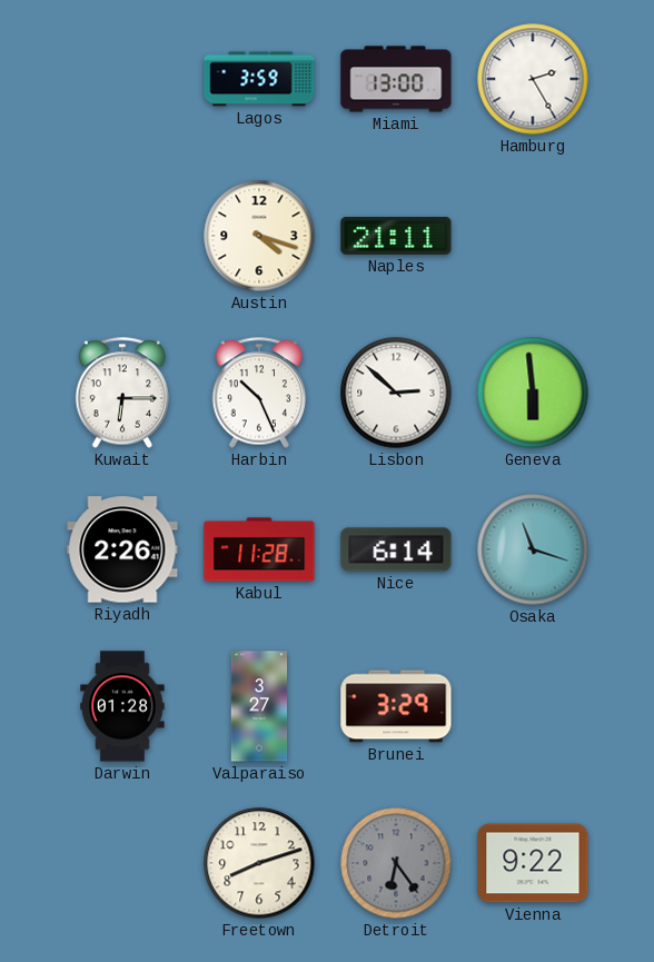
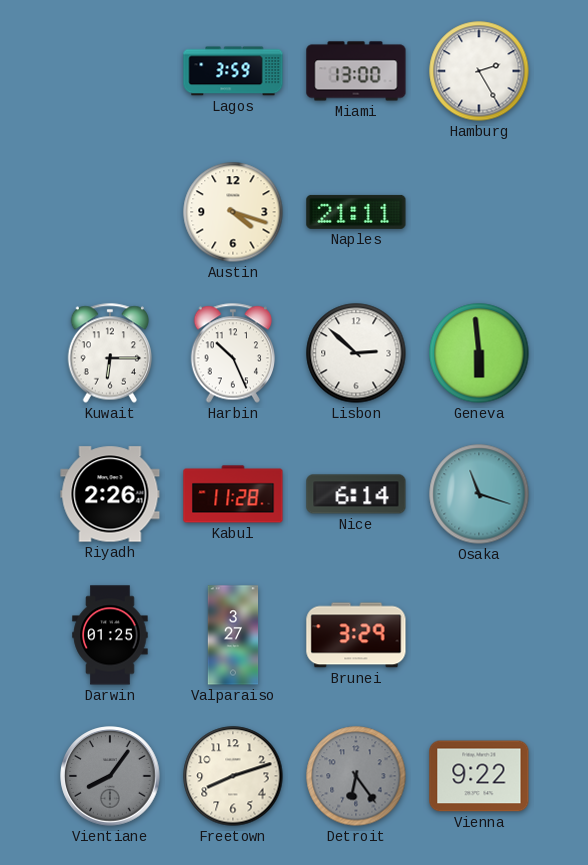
Darwin: 01:28 -> 01:25 (110, 635)
Vientiane: none -> 8:06 (110, 776)
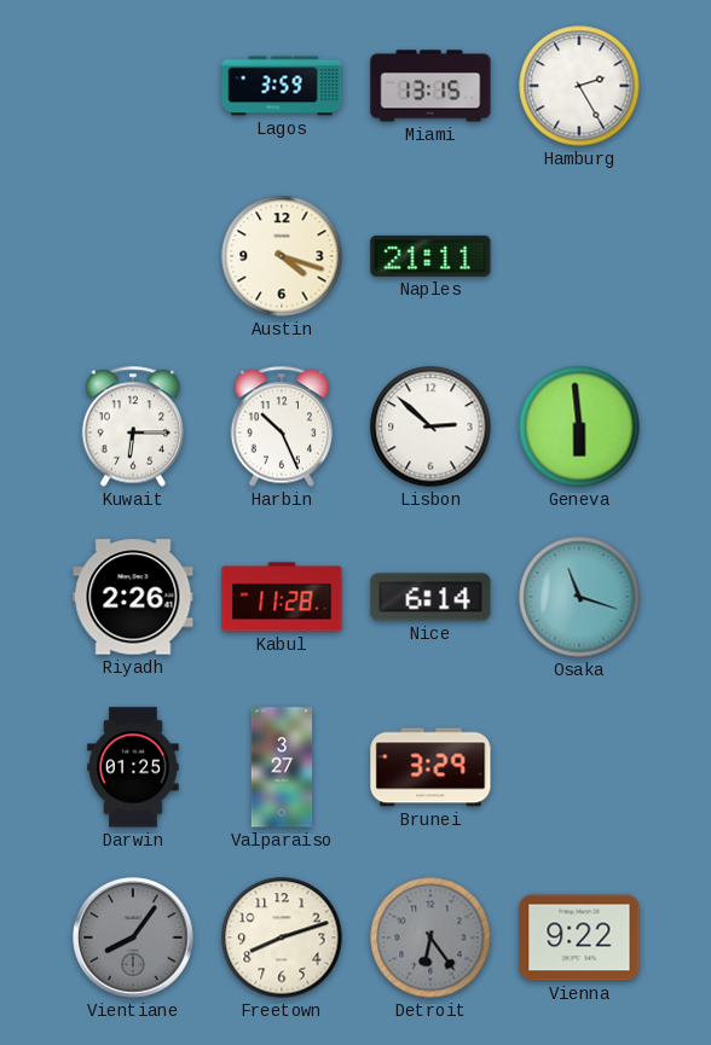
Miami: 13:00 -> 13:15 (430, 86)
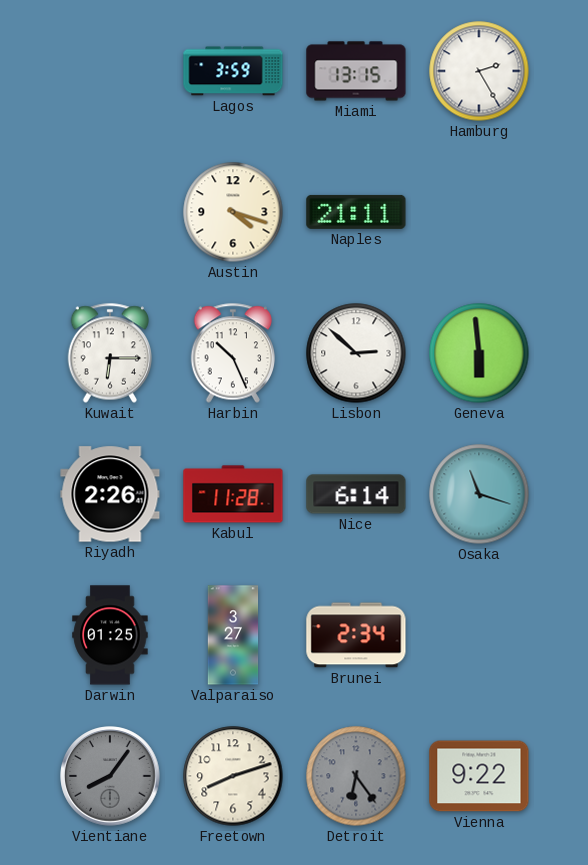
Brunei: 3:29 -> 2:34 (356, 635)
